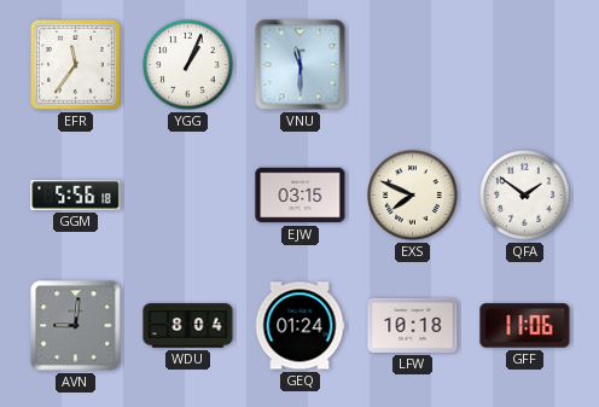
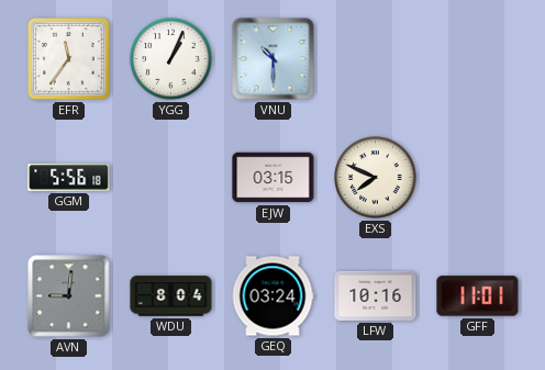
VNU: 11:30 -> 10:30 (274, 59)
QFA: 1:51 -> none (525, 196)
GEQ: 01:24 -> 03:24 (272, 296)
LFW: 10:18 -> 10:16 (376, 295)
GFF: 11:06 -> 11:01 (478, 296)
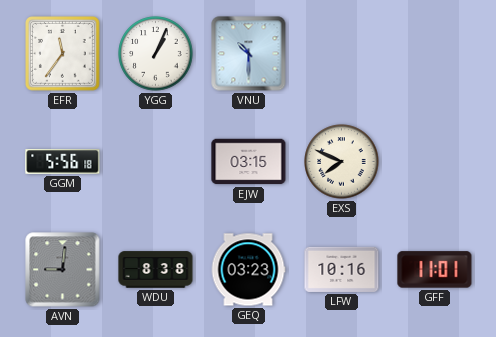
WDU: 8:04 -> 8:38 (156, 270)
GEQ: 03:24 -> 03:23 (248, 270)
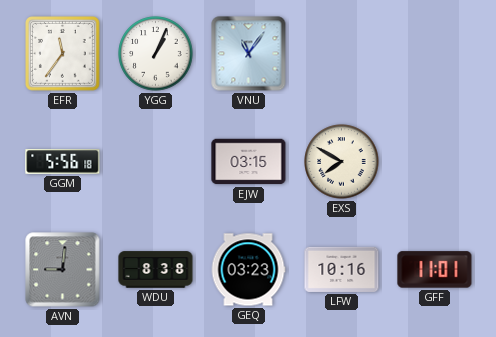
VNU: 10:30 -> 11:06 (249, 54)
EXS: 7:49 -> 7:50 (342, 162)
